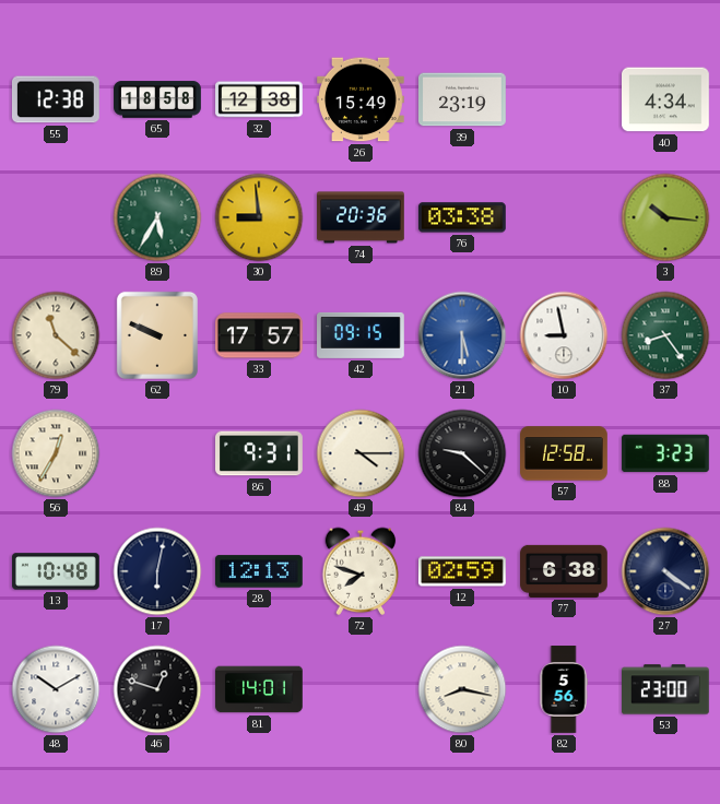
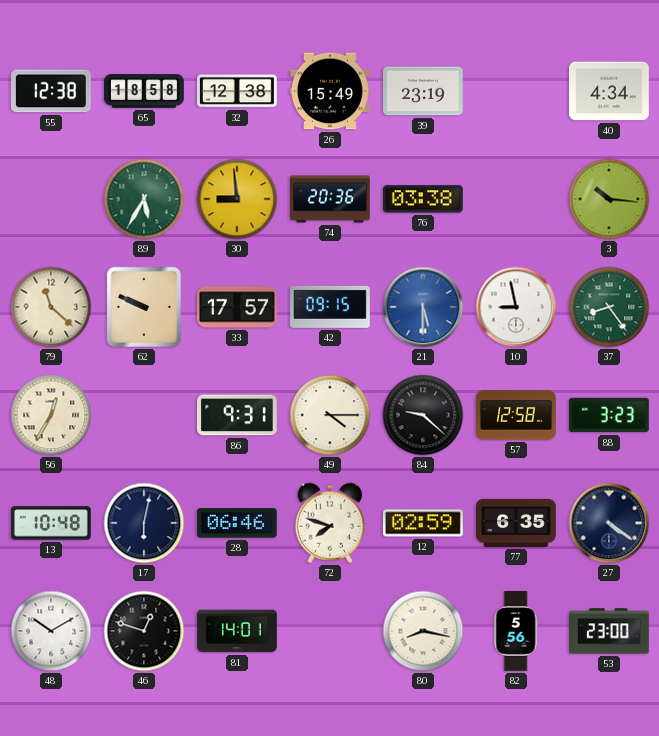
28: 12:13 -> 06:46 (238, 523)
77: 6:38 -> 6:35 (516, 523)
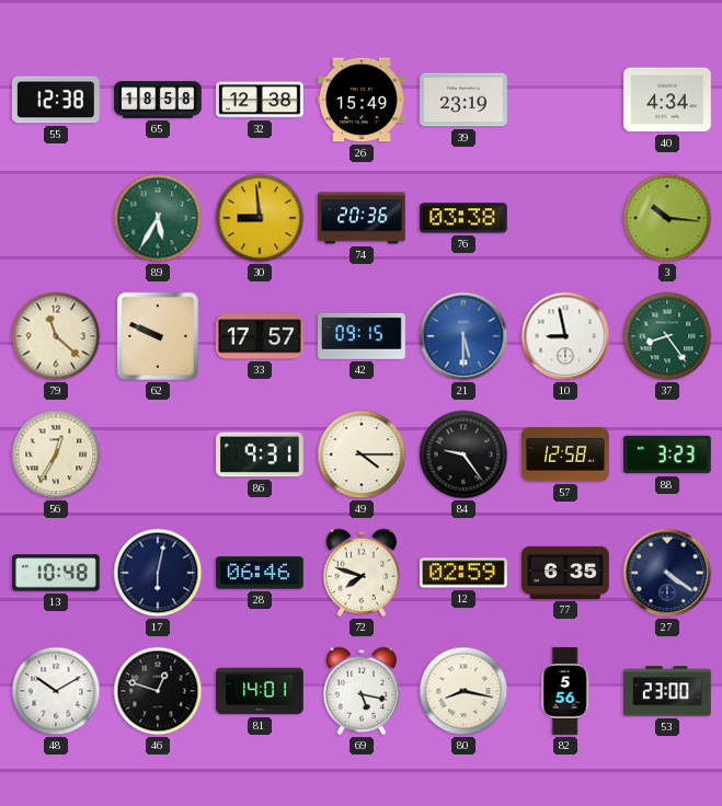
84: 9:22 -> 9:24 (463, 454)
69: none -> 5:17 (362, 691)
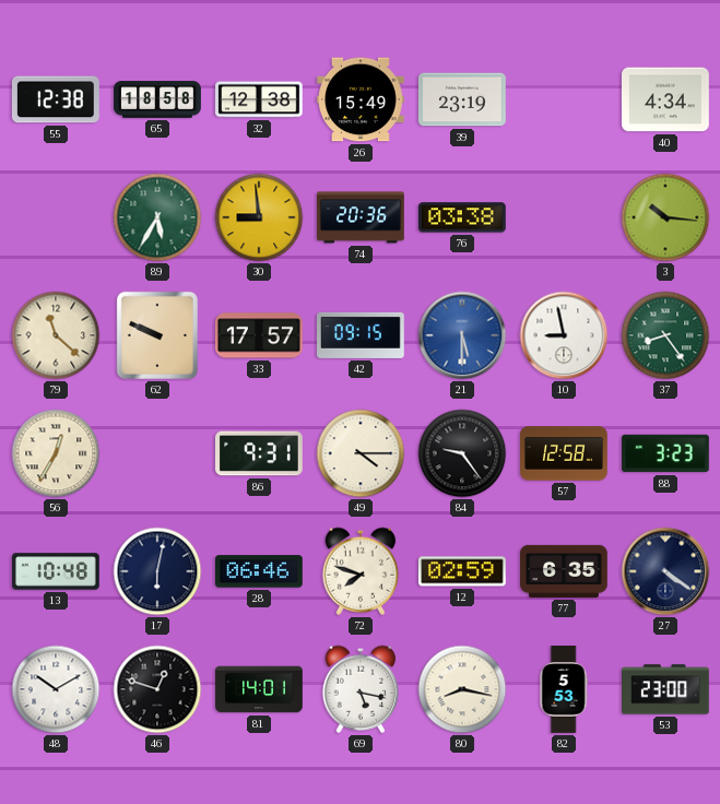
82: 5:56 -> 5:53 (564, 689)
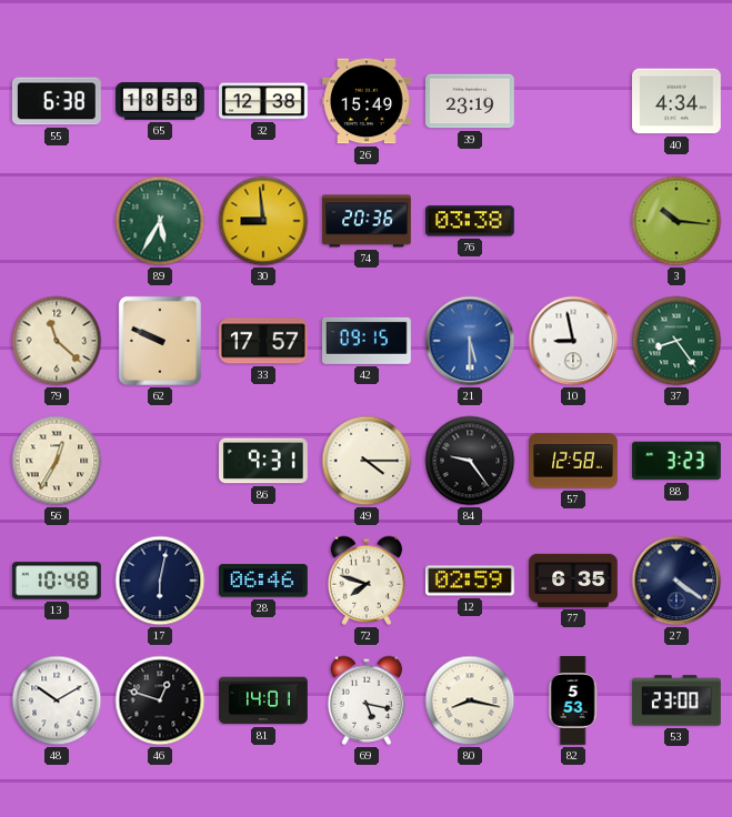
55: 12:38 -> 6:38 (57, 101)
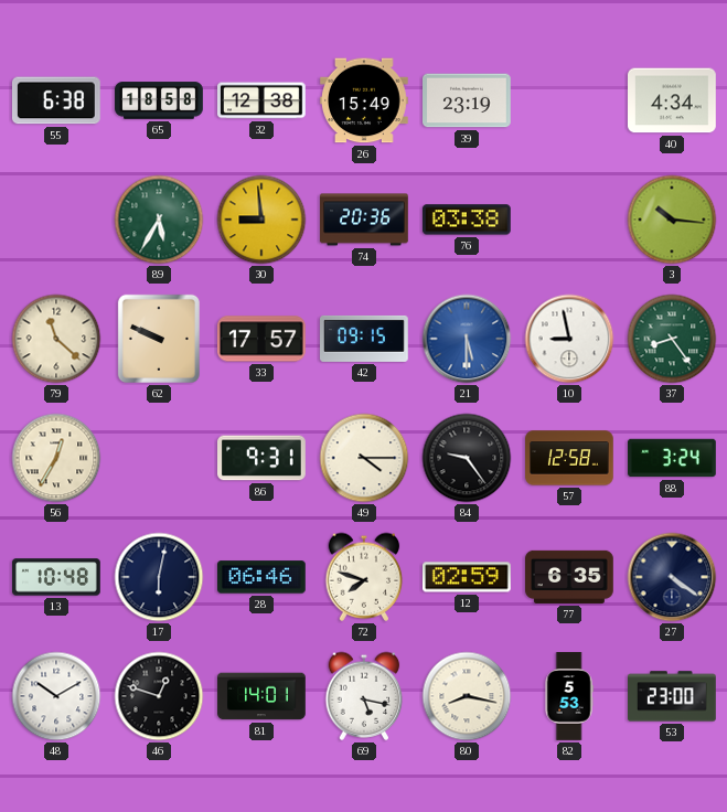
88: 3:23 -> 3:24 (672, 458)
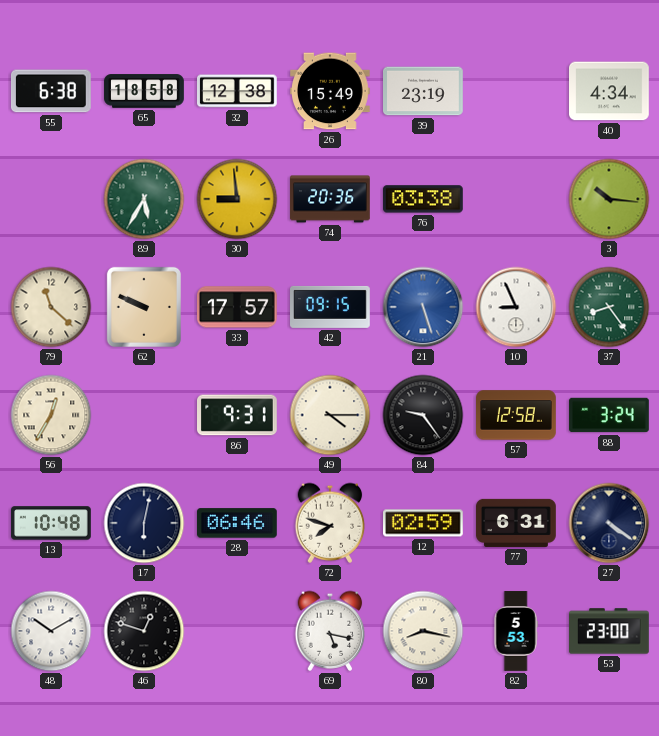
21: 5:30 -> 5:27 (423, 307)
10: 8:58 -> 8:56 (516, 307)
77: 6:35 -> 6:31 (516, 523)
81: 14:01 -> none (261, 696)
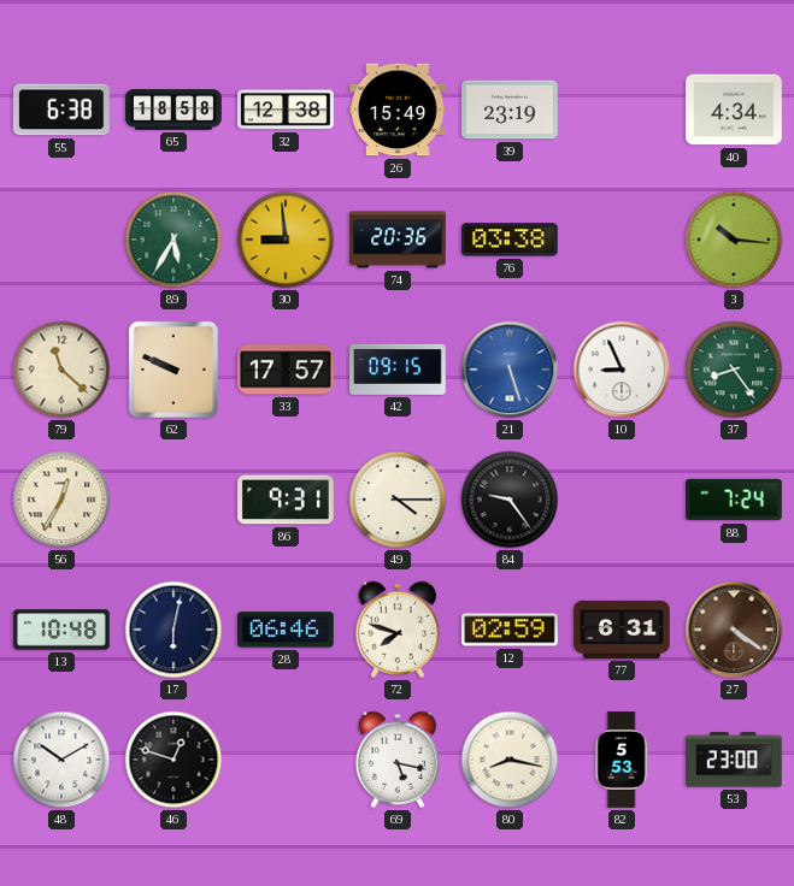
57: 12:58 -> none (516, 415)
88: 3:24 -> 7:24 (734, 500)
27 dial: navy -> brown (734, 630)
